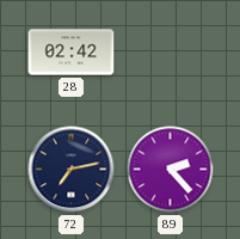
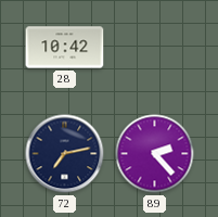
28: 02:42 -> 10:42 (65, 48)
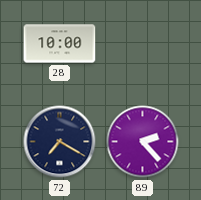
28: 10:42 -> 10:00 (60, 44)
72: 7:13 -> 7:20 (60, 142)
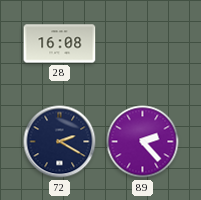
28: 10:00 -> 16:08 (60, 44)
72: 7:20 -> 2:20 (60, 142)
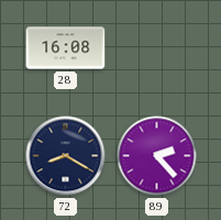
72: 2:20 -> 8:20 (66, 156)
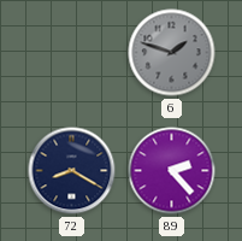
28: 16:08 -> none (66, 48)
6: none -> 1:48 (172, 53)
